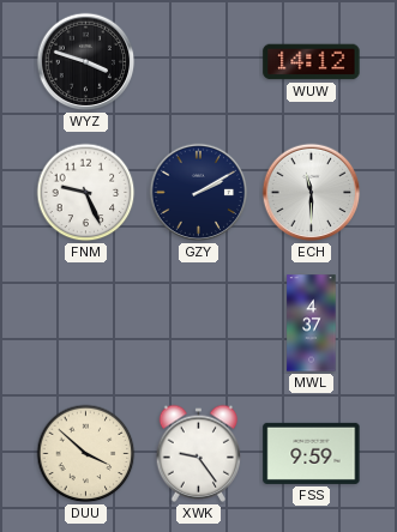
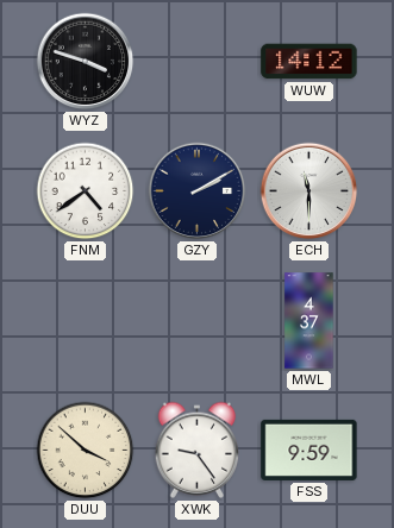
FNM: 9:26 -> 4:39 (86, 191)
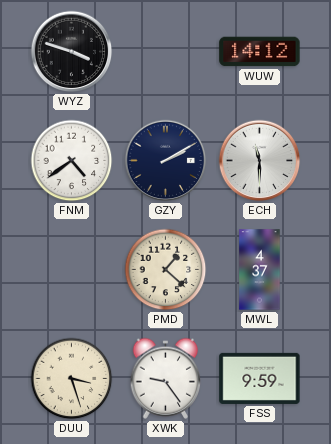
PMD: none -> 1:22 (166, 270)
DUU: 3:52 -> 3:27 (72, 379)
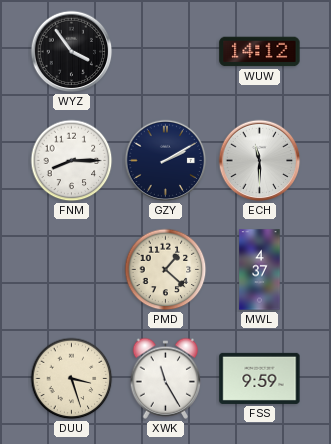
WYZ: 3:48 -> 3:54 (72, 52)
FNM: 4:39 -> 8:15 (72, 161)
XWK: 9:24 -> 11:25 (166, 378)
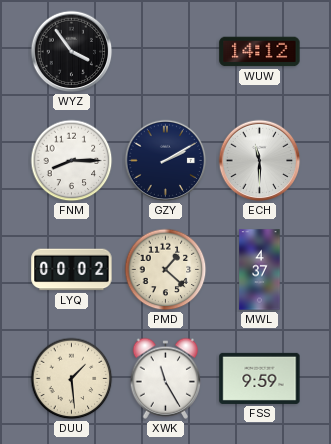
LYQ: none -> 00:02 (72, 270)
DUU: 3:27 -> 1:29 (72, 379)
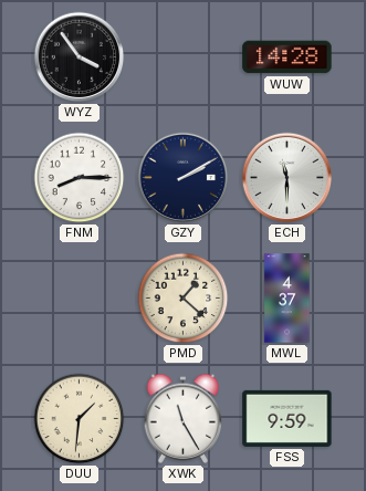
WUW: 14:12 -> 14:28 (287, 58)
LYQ: 00:02 -> none (72, 270)
DUU: 1:29 -> 1:31 (80, 419)
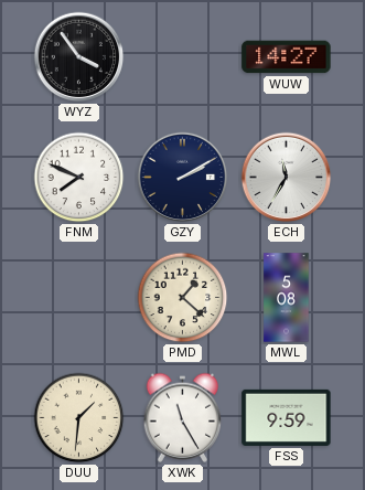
WUW: 14:28 -> 14:27 (287, 57)
FNM: 8:15 -> 7:49 (79, 178)
ECH: 11:30 -> 11:35 (287, 178)
MWL: 4:37 -> 5:08 (287, 298)
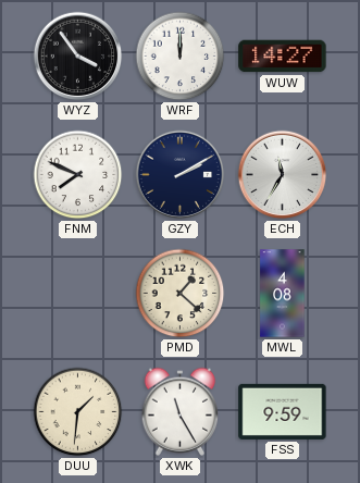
WRF: none -> 12:00 (181, 57)
MWL: 5:08 -> 4:08 (283, 294)
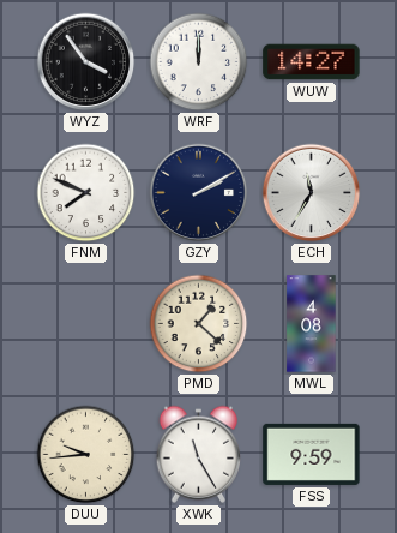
DUU: 1:31 -> 9:44 (86, 455)
